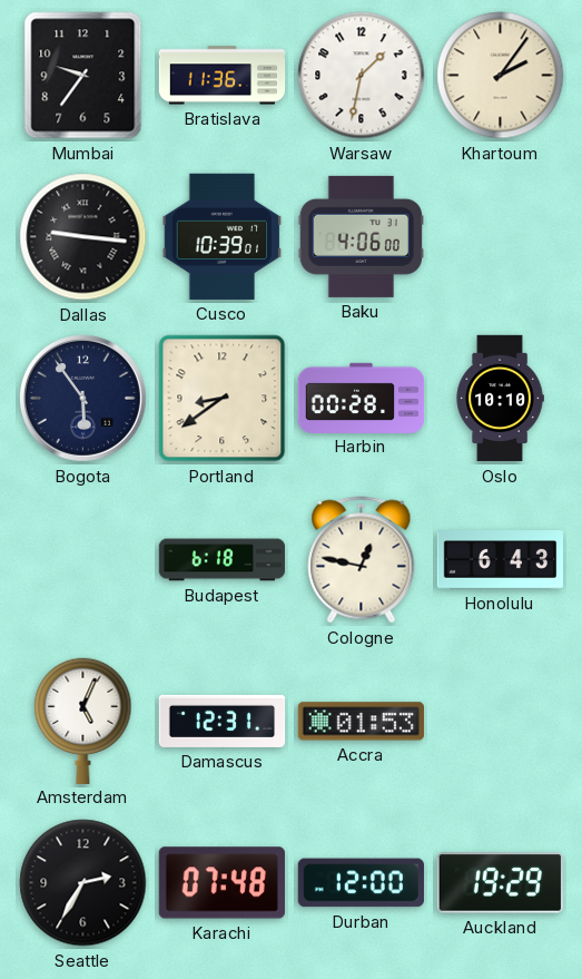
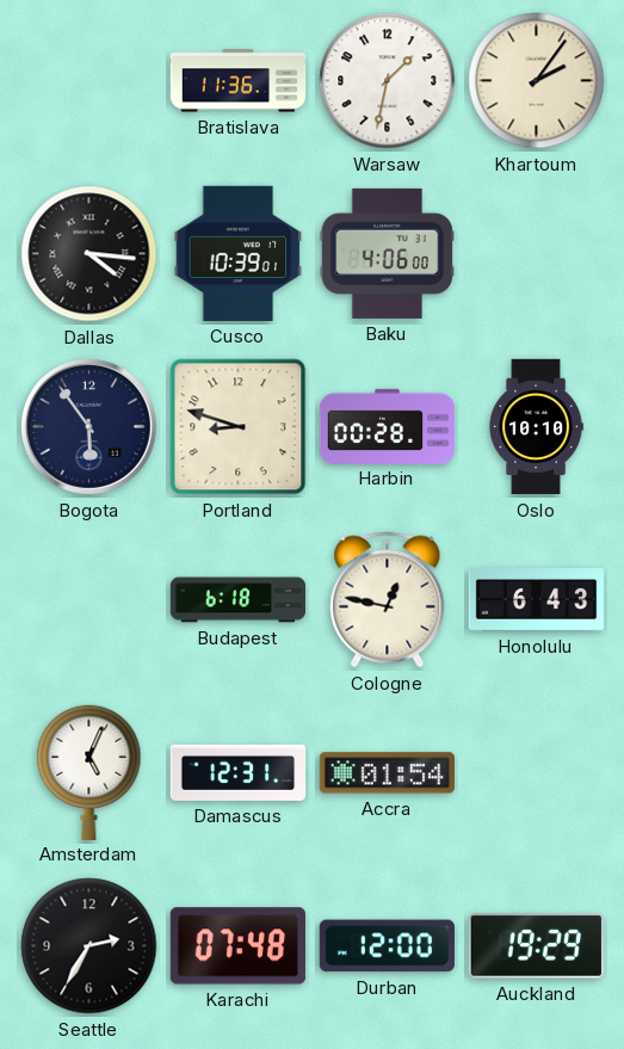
Mumbai: 9:36 -> none (83, 76)
Dallas: 9:16 -> 4:16 (89, 254)
Portland: 8:39 -> 8:48 (239, 427)
Accra: 01:53 -> 01:54 (387, 773)
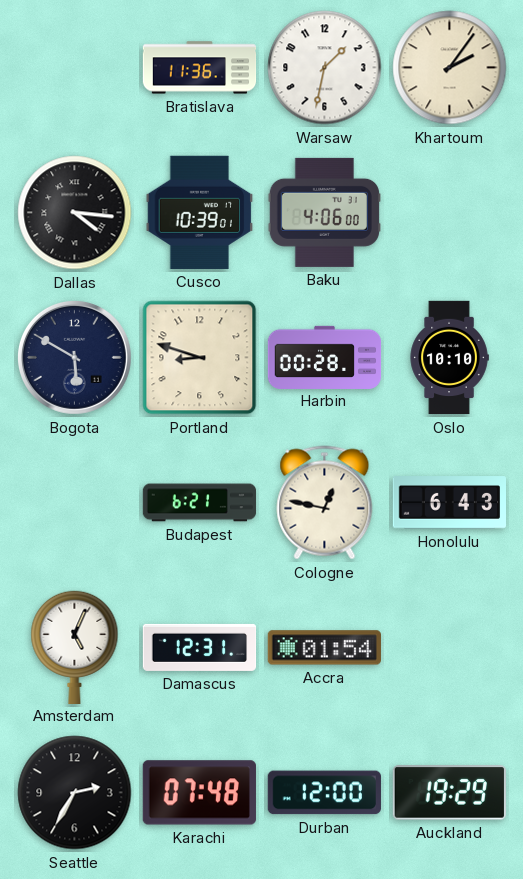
Bogota: 5:54 -> 5:50 (74, 357)
Budapest: 6:18 -> 6:21 (200, 503)
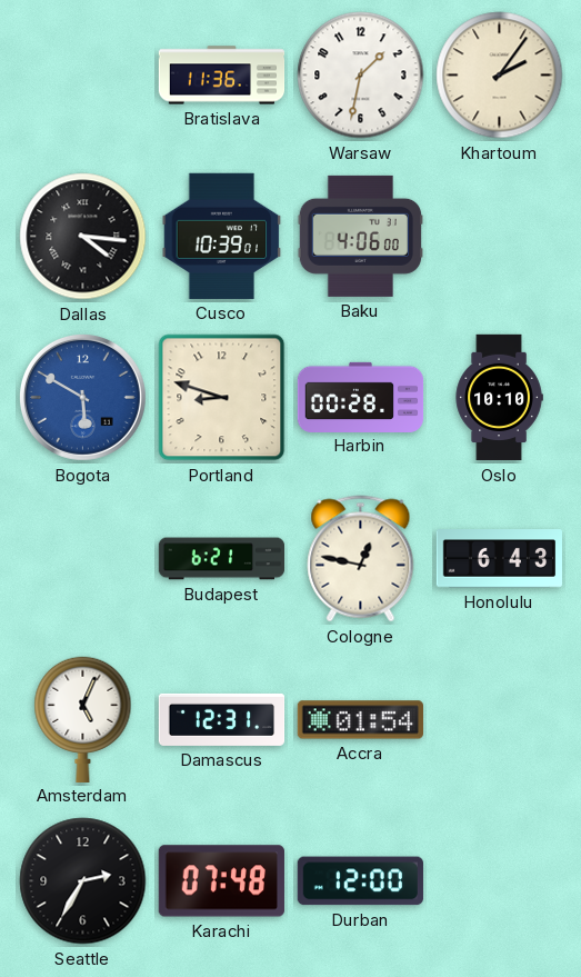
Bogota dial: navy -> blue (82, 397)
Auckland: 19:29 -> none (449, 793)
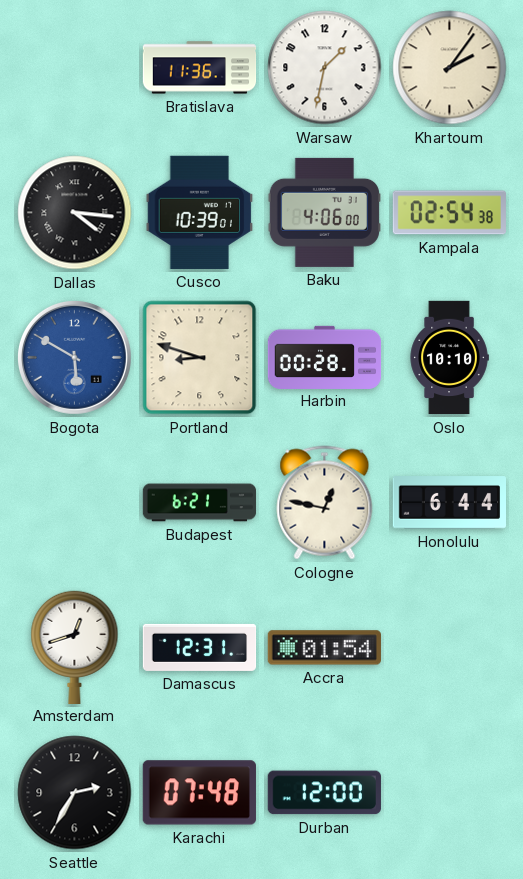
Kampala: none -> 02:54 (449, 213)
Honolulu: 6:43 -> 6:44 (449, 503)
Amsterdam: 5:04 -> 12:42 (75, 647)
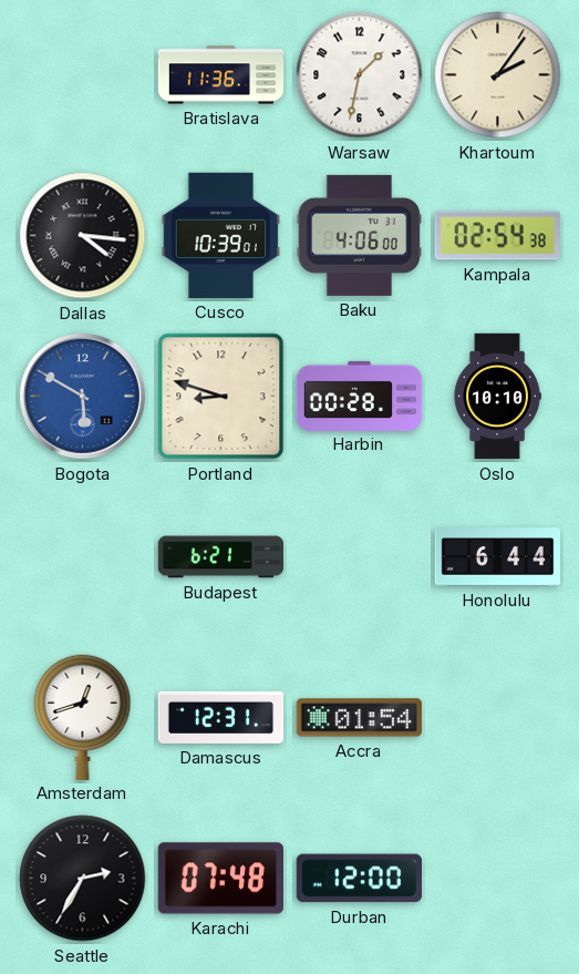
Cologne: 12:47 -> none (325, 503)
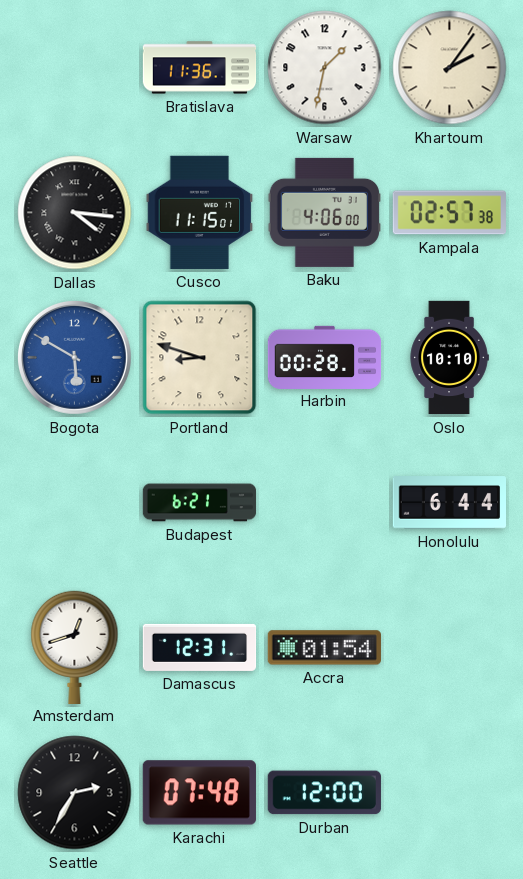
Cusco: 10:39 -> 11:15 (200, 212)
Kampala: 02:54 -> 02:57 (449, 213)
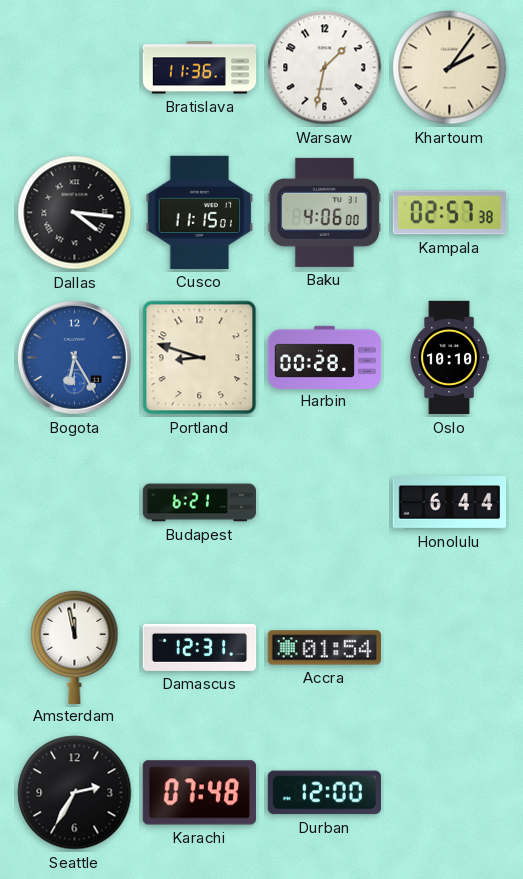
Bogota: 5:50 -> 6:25 (74, 357)
Amsterdam: 12:42 -> 11:58 (75, 647)
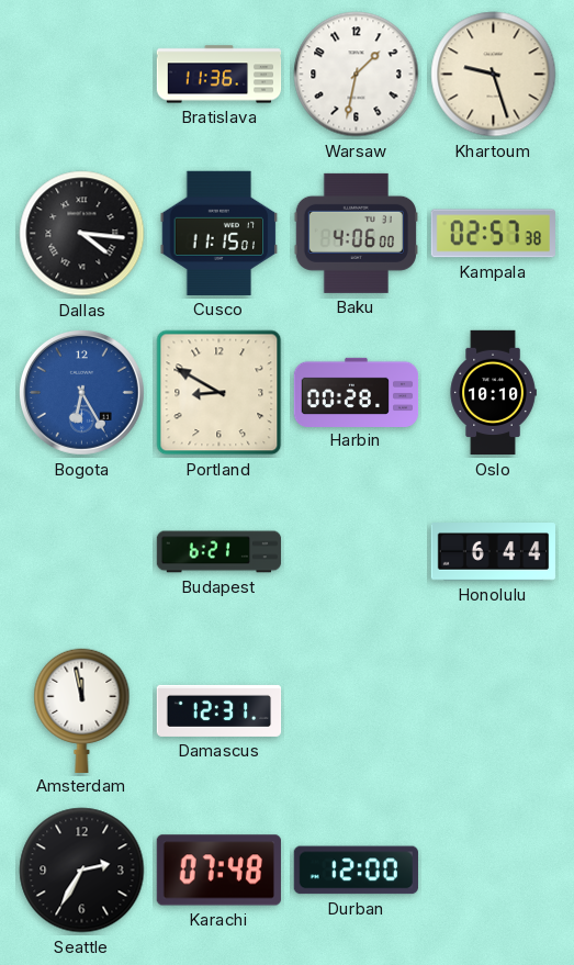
Khartoum: 2:06 -> 9:27 (494, 75)
Portland: 8:48 -> 8:50 (220, 393)
Accra: 01:54 -> none (324, 648)
